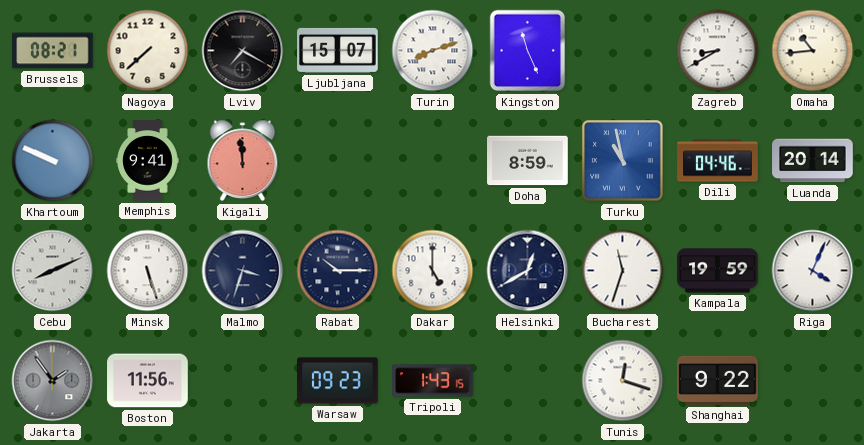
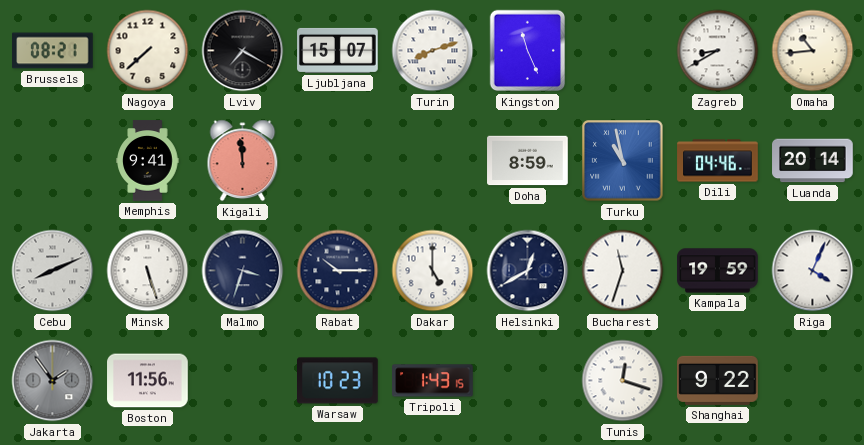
Khartoum: 9:49 -> none (53, 161)
Warsaw: 09:23 -> 10:23 (338, 381)
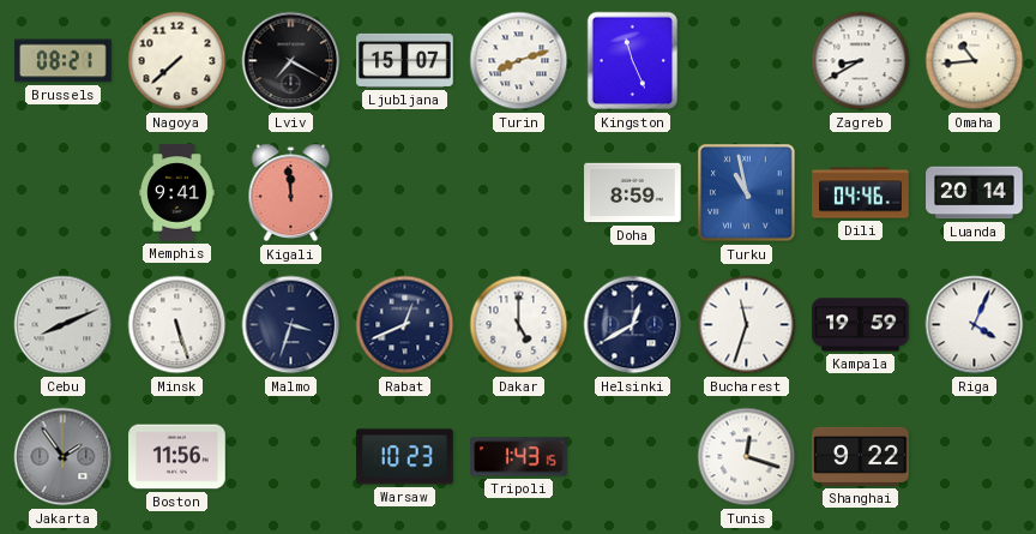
Rabat: 10:15 -> 12:41 (405, 325)
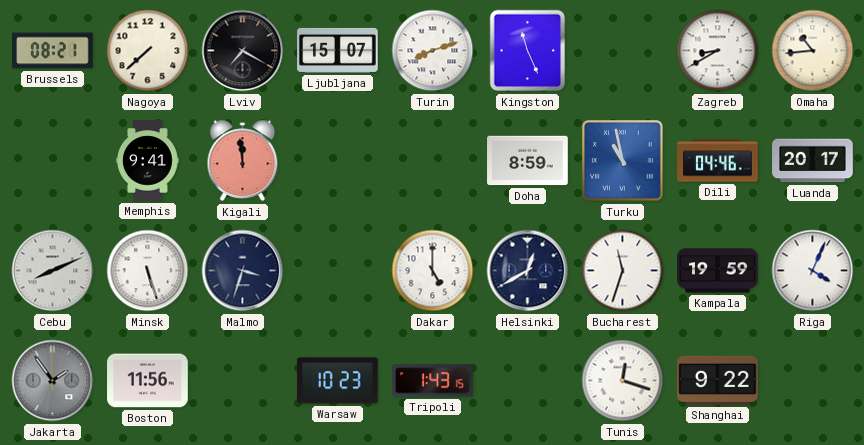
Luanda: 20:14 -> 20:17 (813, 161)
Rabat: 12:41 -> none (405, 325)
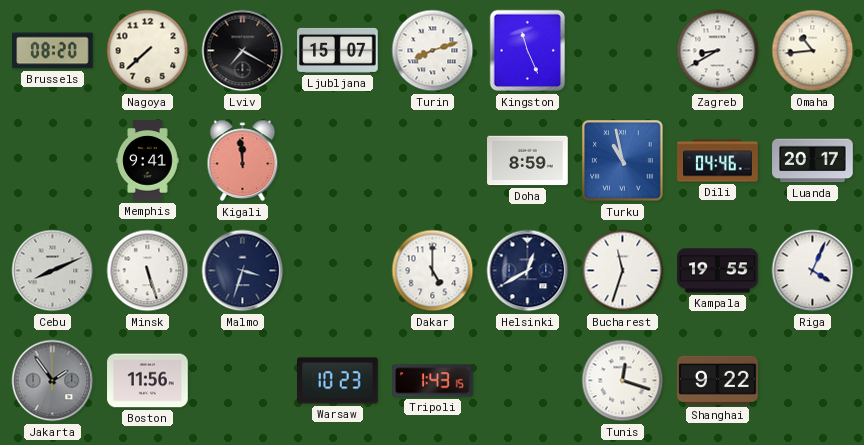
Brussels: 08:21 -> 08:20 (53, 51)
Kampala: 19:59 -> 19:55 (718, 271)
